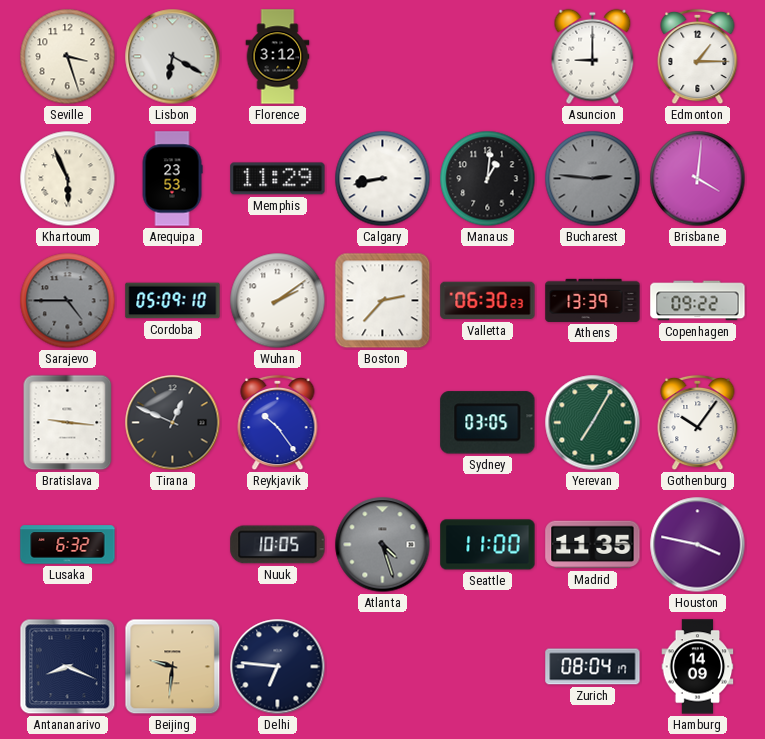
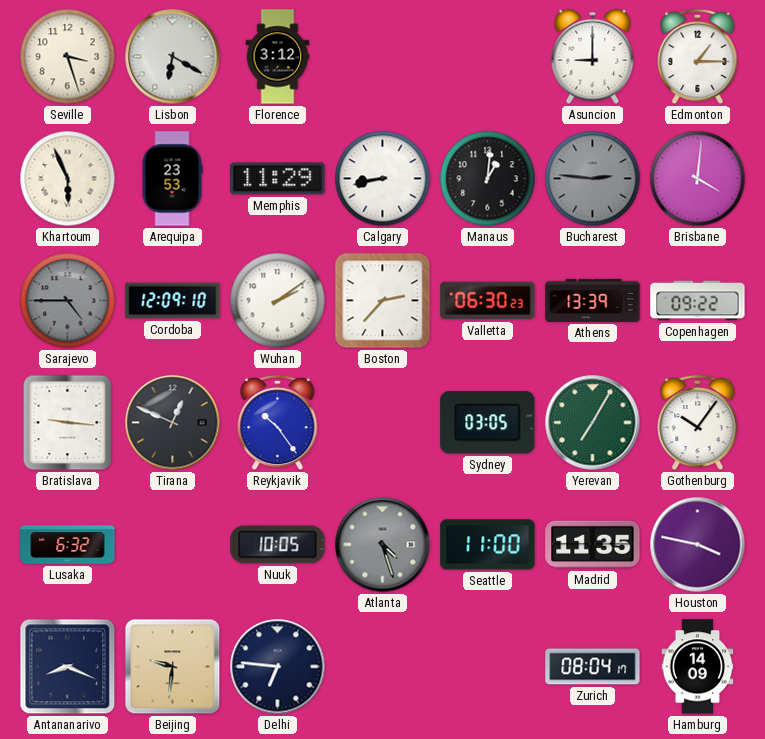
Cordoba: 05:09 -> 12:09 (173, 301)
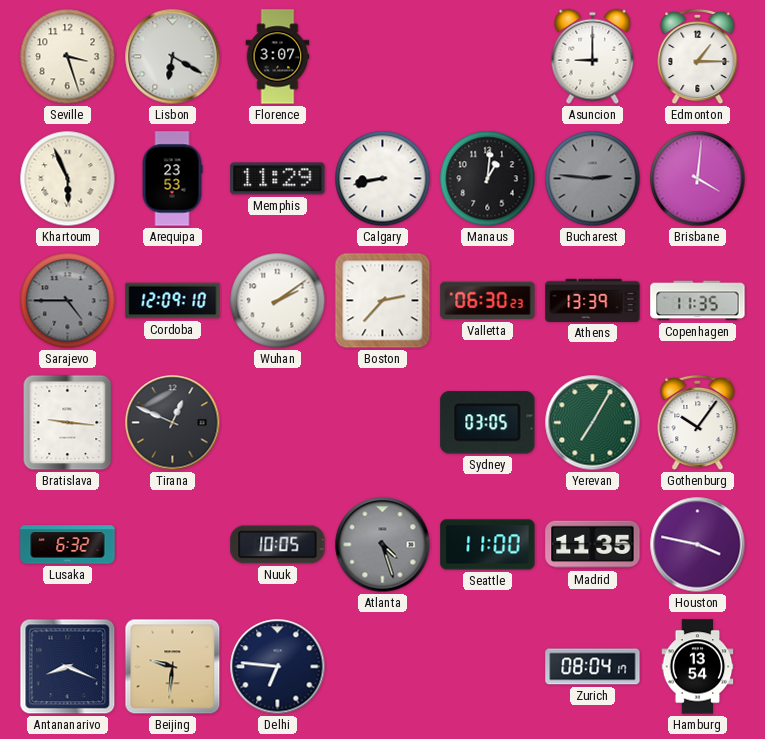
Florence: 3:12 -> 3:07 (278, 57)
Copenhagen: 09:22 -> 11:35 (698, 301)
Reykjavik: 10:24 -> none (278, 423)
Hamburg: 14:09 -> 13:54 (698, 667)
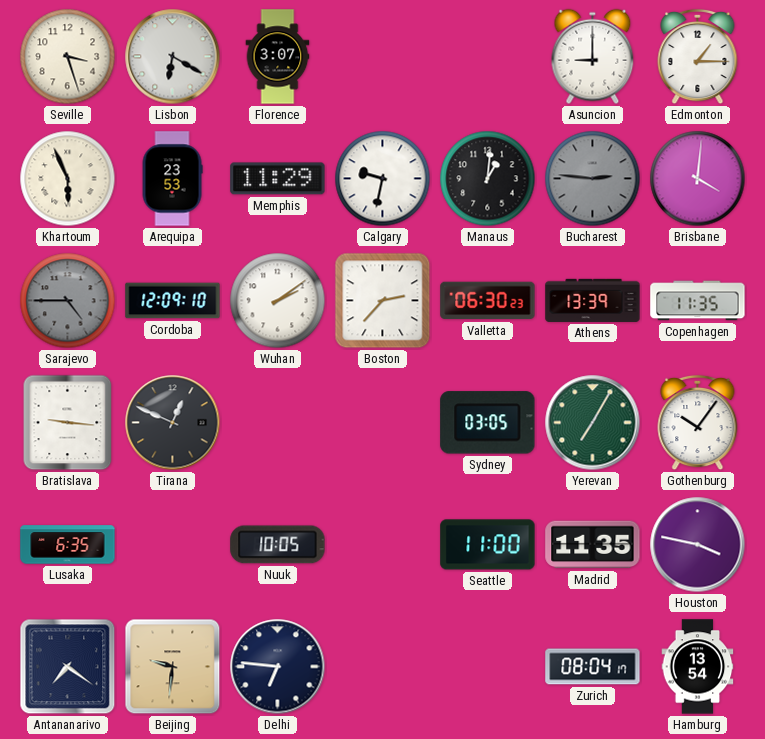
Calgary: 8:43 -> 9:32 (383, 179)
Lusaka: 6:32 -> 6:35 (68, 545)
Atlanta: 4:27 -> none (383, 545)
Antananarivo: 8:19 -> 7:21 (68, 667)
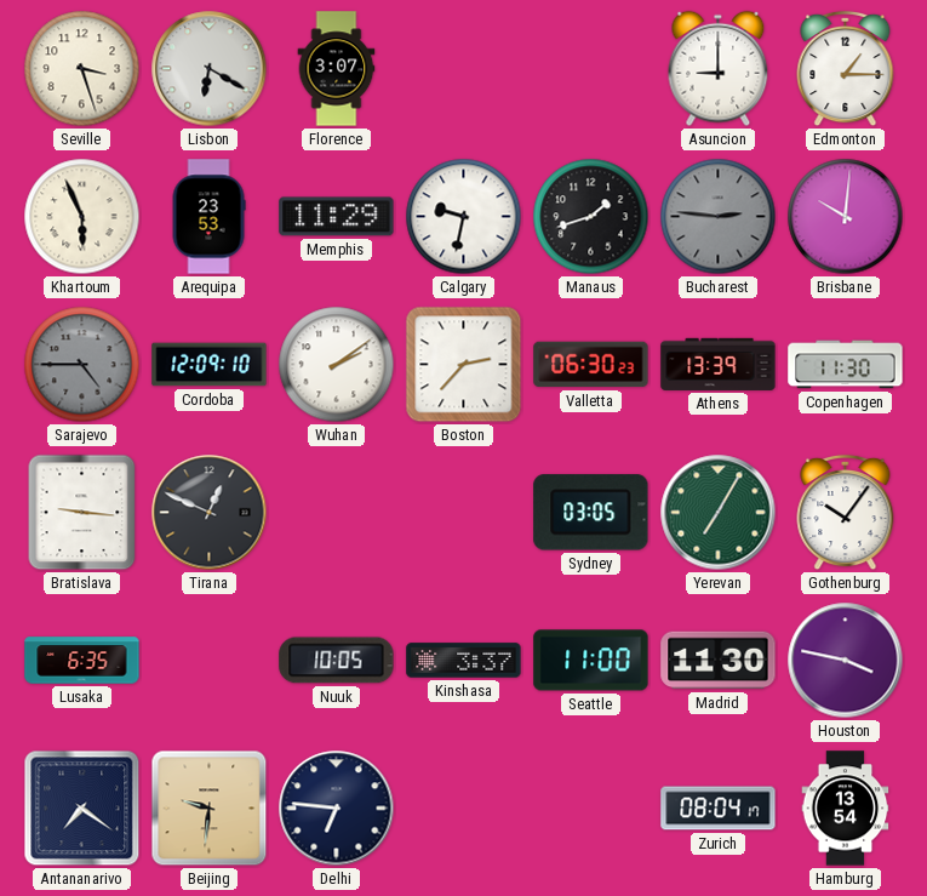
Manaus: 1:01 -> 1:42 (591, 217)
Brisbane: 4:01 -> 10:01 (846, 217)
Copenhagen: 11:35 -> 11:30 (846, 365)
Kinshasa: none -> 3:37 (464, 661)
Madrid: 11:35 -> 11:30 (719, 661)
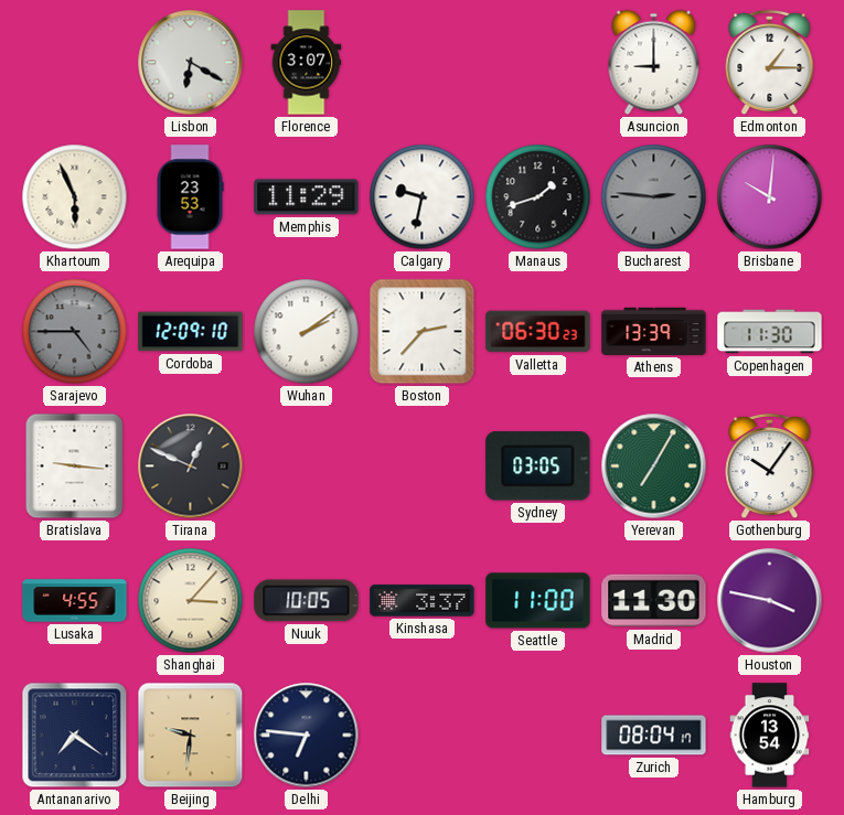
Seville: 3:27 -> none (82, 69)
Lusaka: 6:35 -> 4:55 (75, 601)
Shanghai: none -> 3:07 (191, 601)
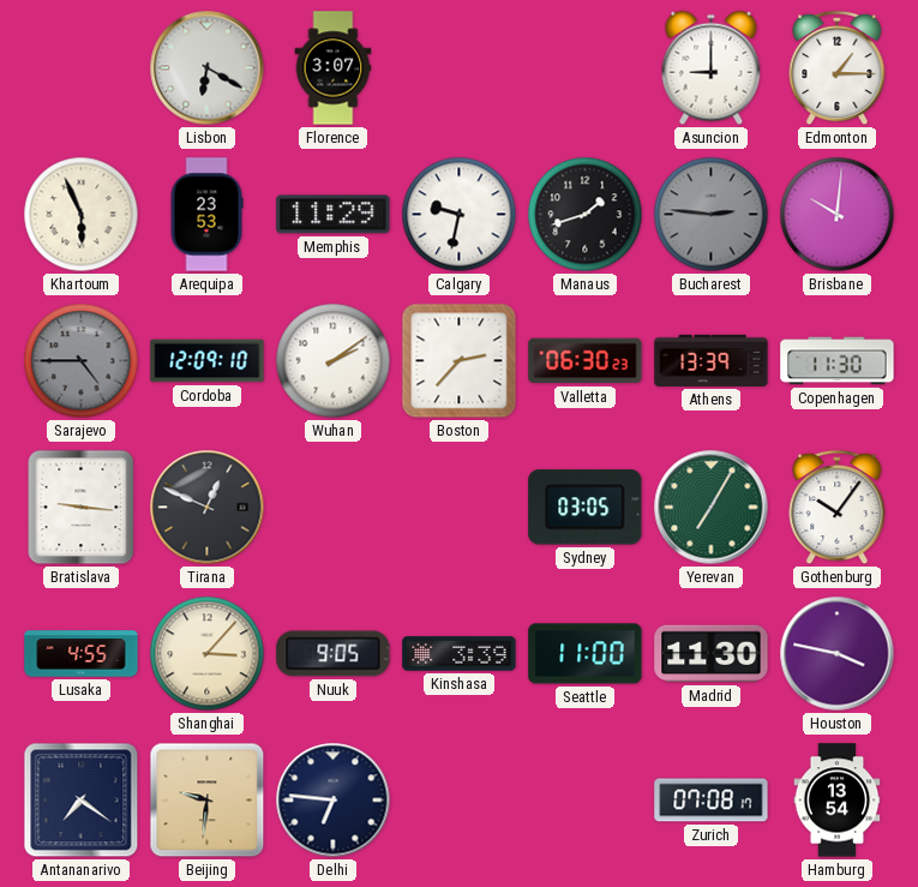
Nuuk: 10:05 -> 9:05 (334, 654)
Kinshasa: 3:37 -> 3:39 (460, 654)
Zurich: 08:04 -> 07:08 (712, 801)
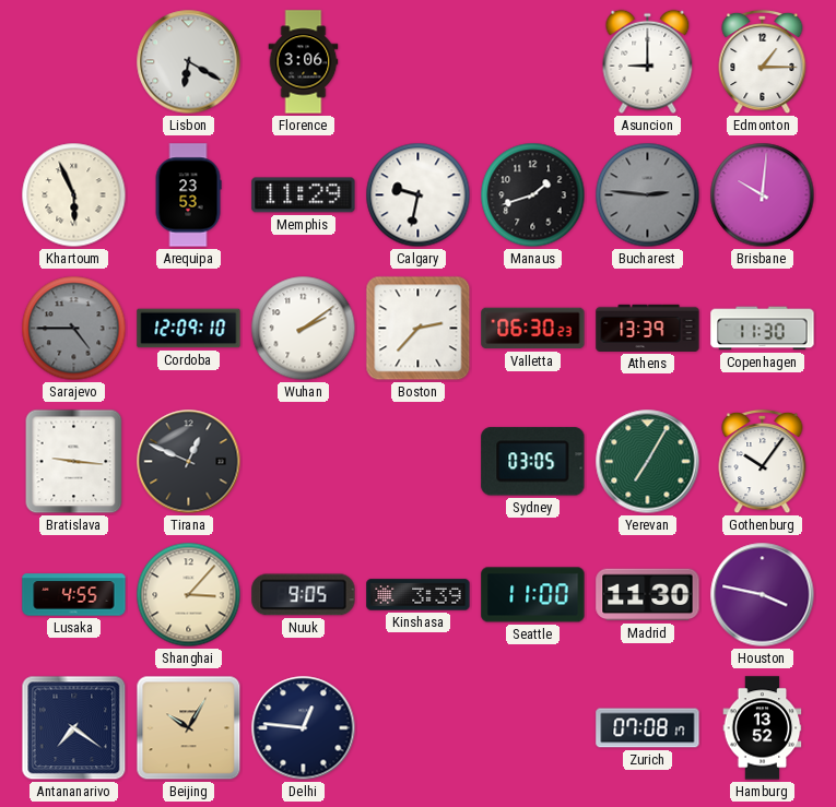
Florence: 3:07 -> 3:06 (304, 62)
Beijing: 9:31 -> 10:05 (189, 728)
Delhi: 6:46 -> 12:46 (304, 728)
Hamburg: 13:54 -> 13:52 (763, 728)
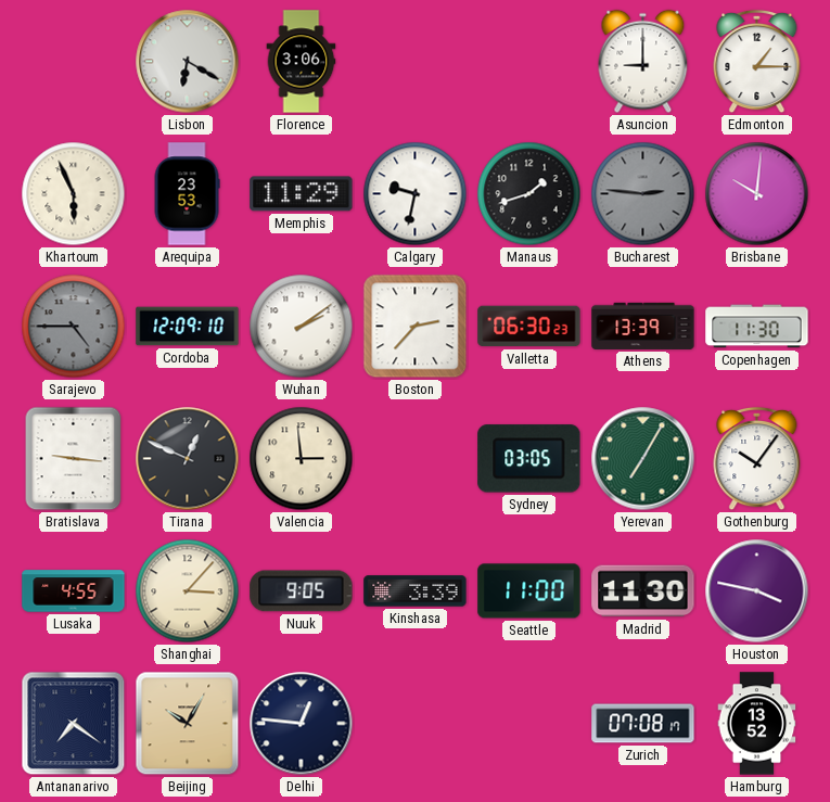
Valencia: none -> 2:59 (302, 459)
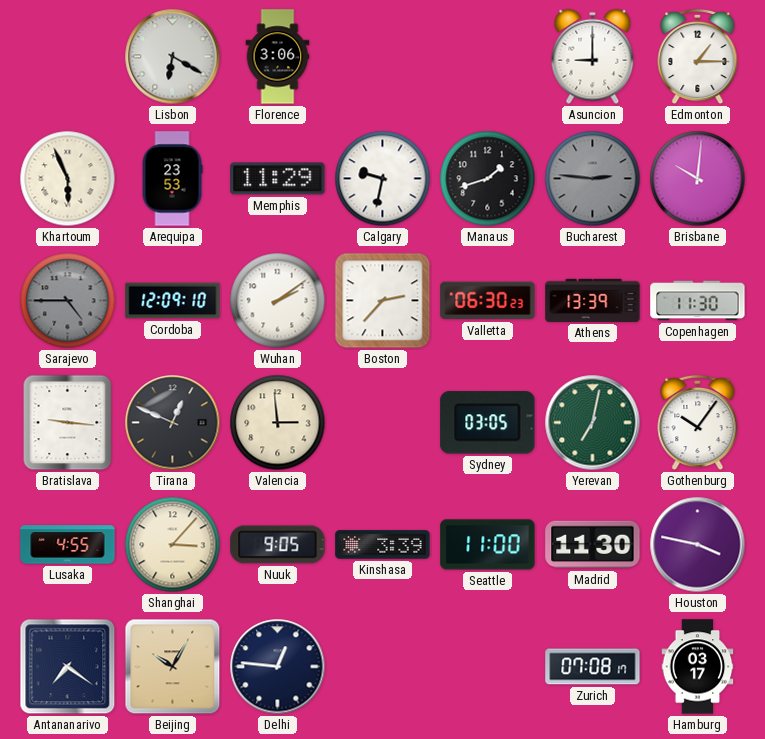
Yerevan: 7:05 -> 7:02 (593, 423)
Hamburg: 13:52 -> 03:17 (698, 667)
